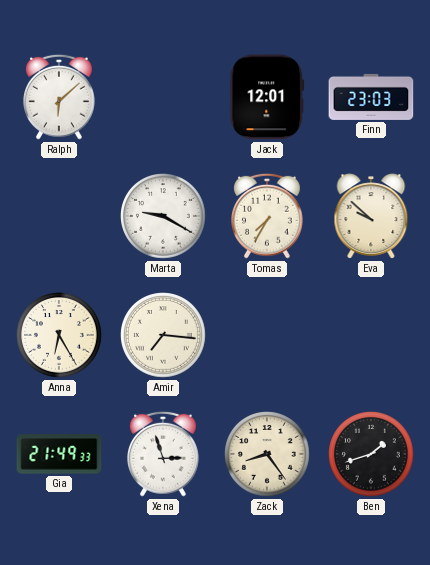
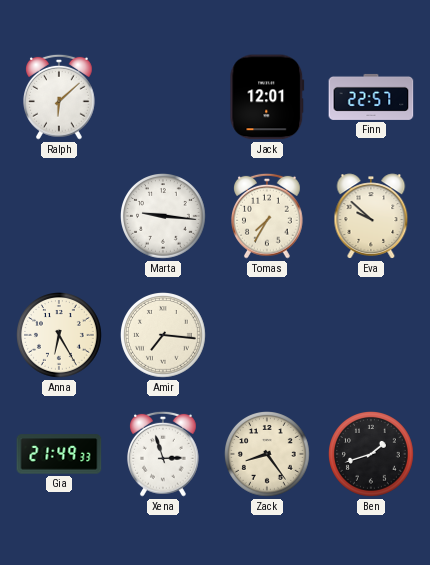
Finn: 23:03 -> 22:57 (371, 97)
Marta: 9:20 -> 9:16 (164, 217)
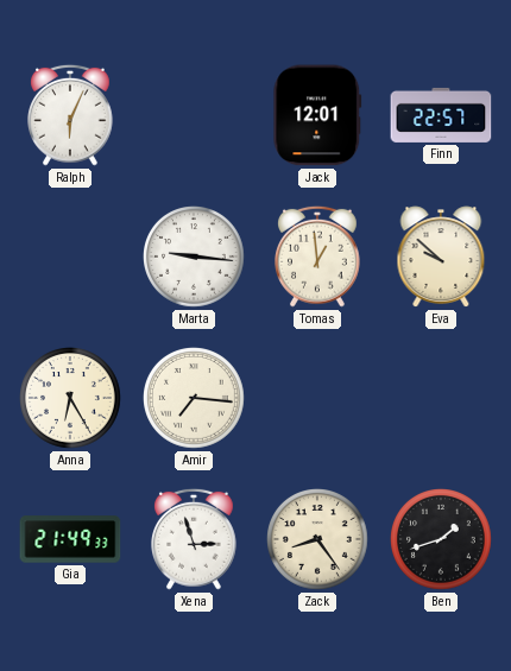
Ralph: 6:08 -> 6:04 (71, 115)
Tomas: 7:35 -> 12:59 (318, 257)
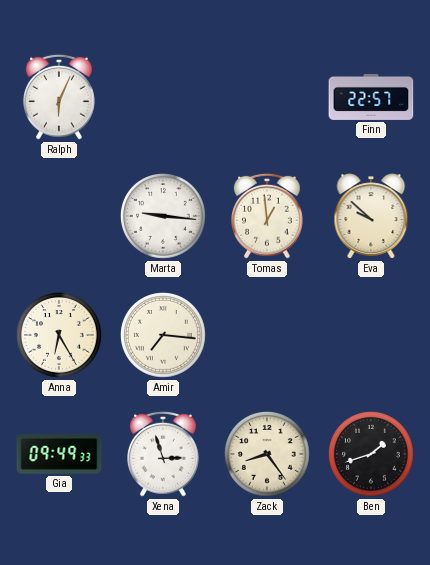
Jack: 12:01 -> none (317, 115)
Gia: 21:49 -> 09:49 (59, 454)
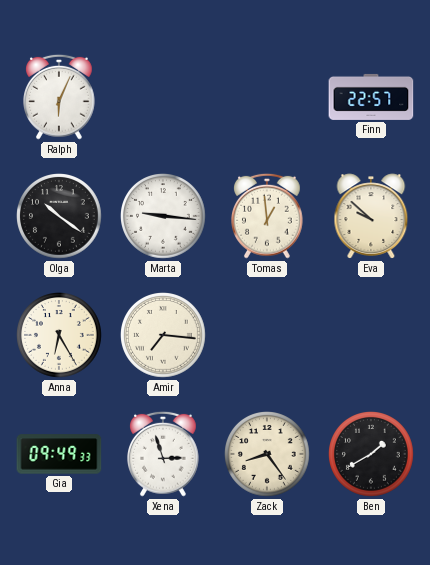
Olga: none -> 10:21 (60, 217)
Ben: 1:42 -> 1:40 (372, 455)
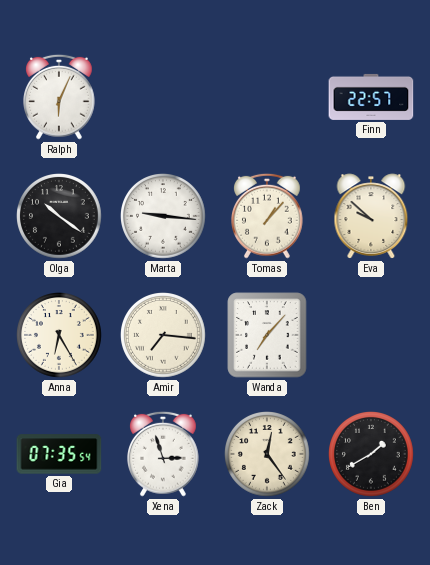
Tomas: 12:59 -> 1:07 (268, 216)
Wanda: none -> 7:07 (267, 335)
Gia: 09:49 -> 07:35 (59, 454)
Zack: 8:24 -> 12:24 (268, 455)
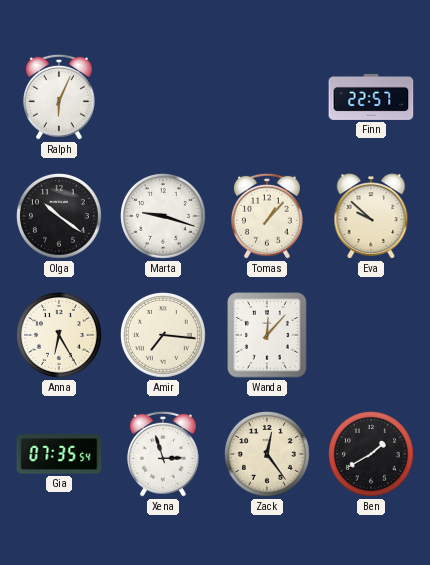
Marta: 9:16 -> 9:18 (164, 217)
Wanda: 7:07 -> 12:07 (267, 335)
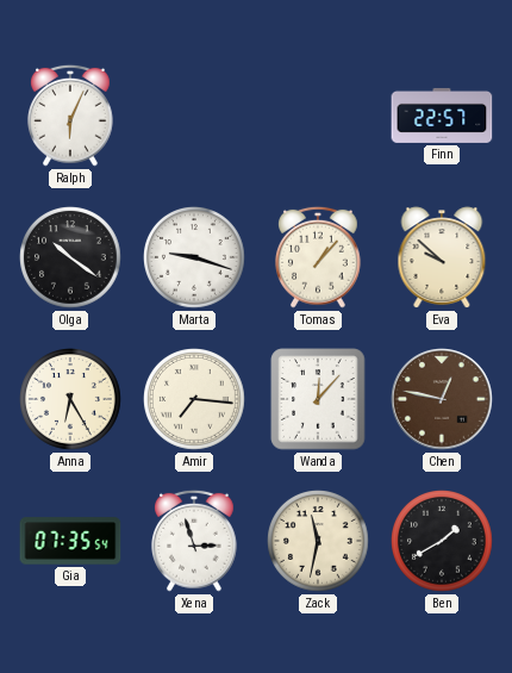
Chen: none -> 12:47 (442, 399)
Zack: 12:24 -> 11:32 (319, 542)
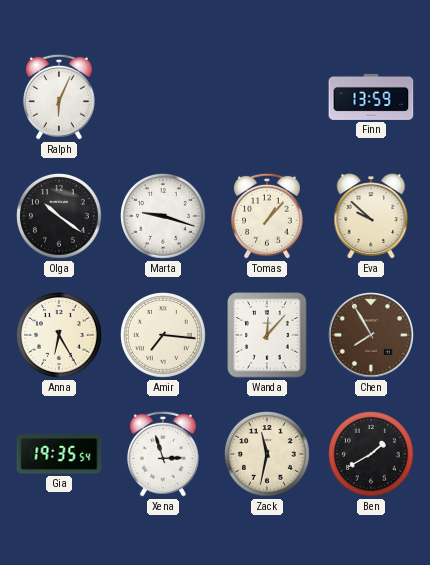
Finn: 22:57 -> 13:59 (371, 97)
Chen: 12:47 -> 7:55 (371, 335)
Gia: 07:35 -> 19:35 (59, 454)
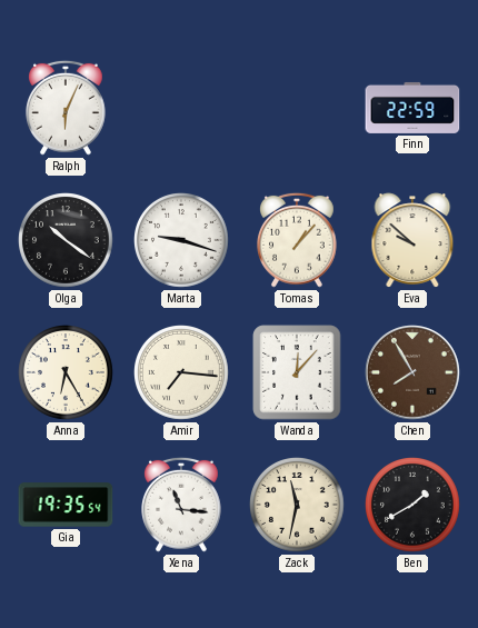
Finn: 13:59 -> 22:59 (412, 108)
Xena: 2:57 -> 11:16 (182, 505)
